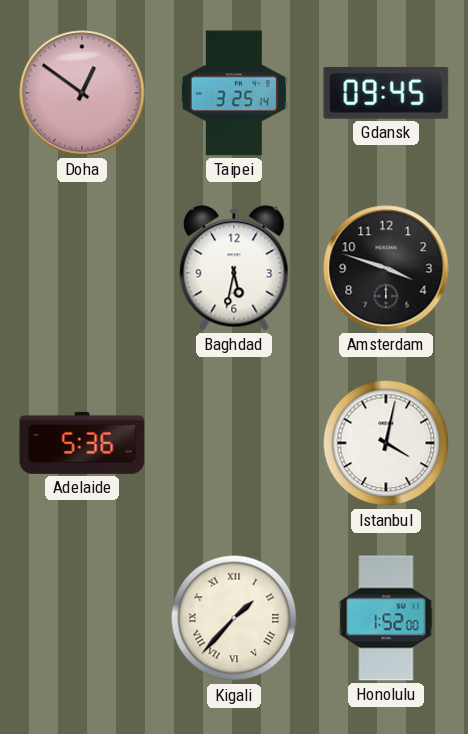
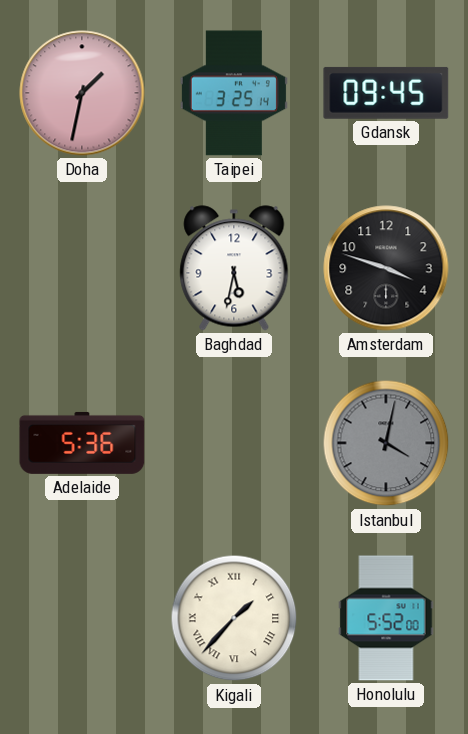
Doha: 12:51 -> 1:32 (82, 93)
Istanbul dial: white -> grey (386, 443)
Honolulu: 1:52 -> 5:52 (386, 618)
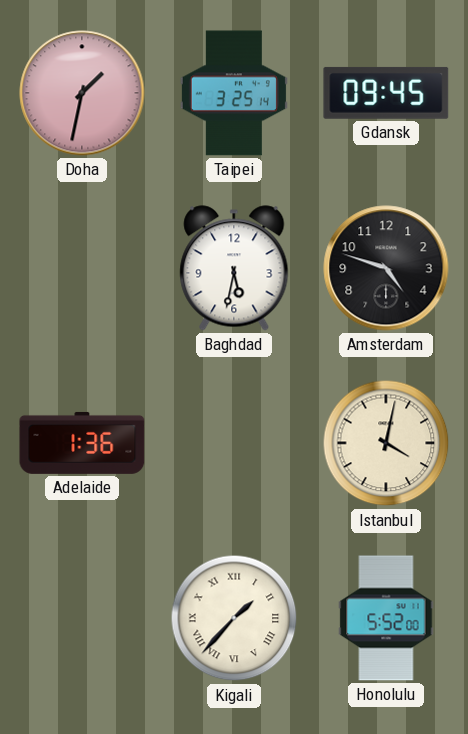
Amsterdam: 3:48 -> 4:48 (386, 268)
Adelaide: 5:36 -> 1:36 (82, 443)
Istanbul dial: grey -> cream (386, 443)
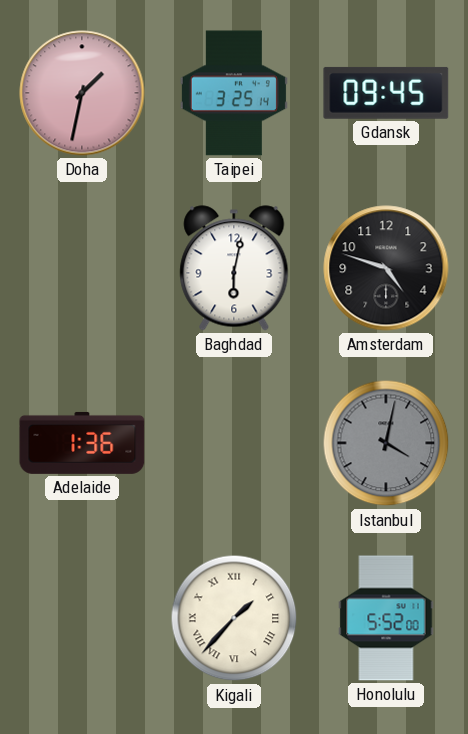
Baghdad: 5:32 -> 6:02 (234, 268)
Istanbul dial: cream -> grey (386, 443)
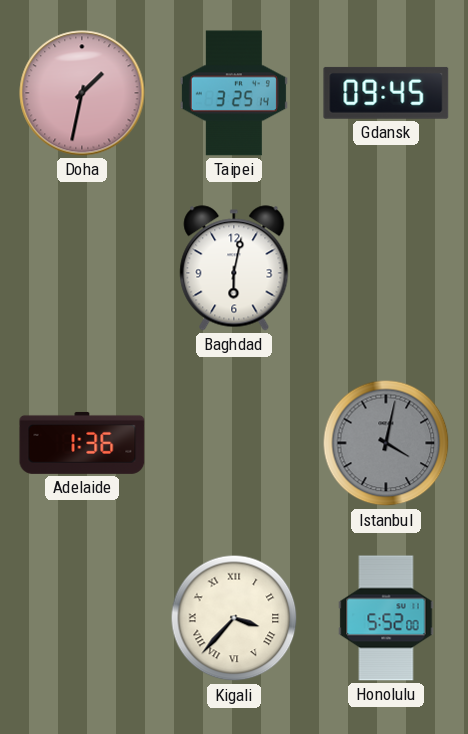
Amsterdam: 4:48 -> none (386, 268)
Kigali: 1:37 -> 3:37 (234, 618)
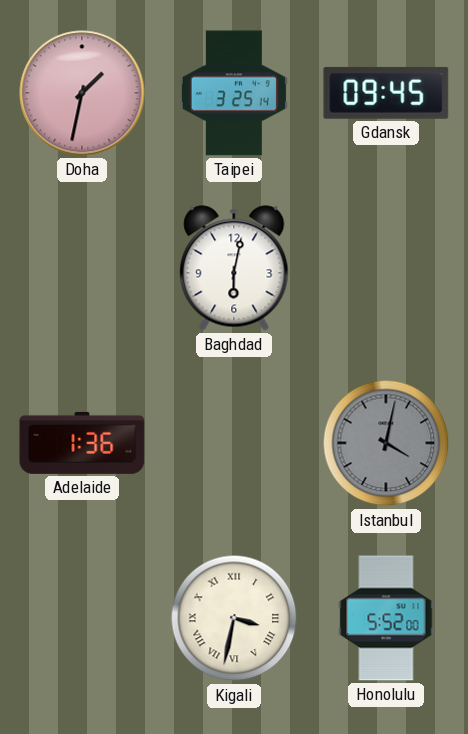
Kigali: 3:37 -> 3:32 (234, 618)
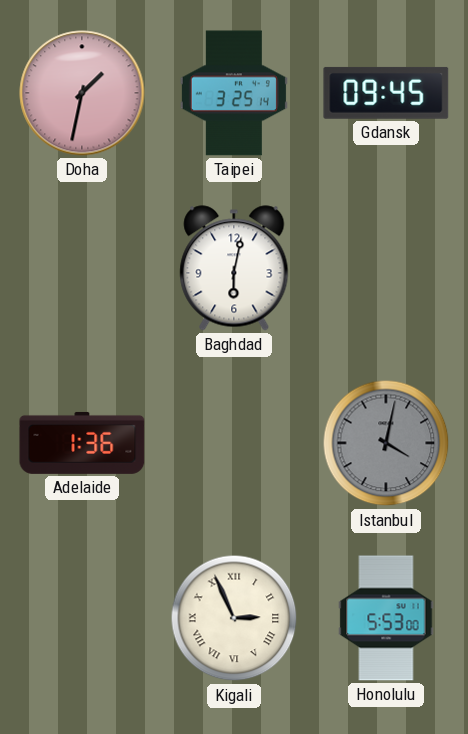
Kigali: 3:32 -> 2:56 (234, 618)
Honolulu: 5:52 -> 5:53 (386, 618)
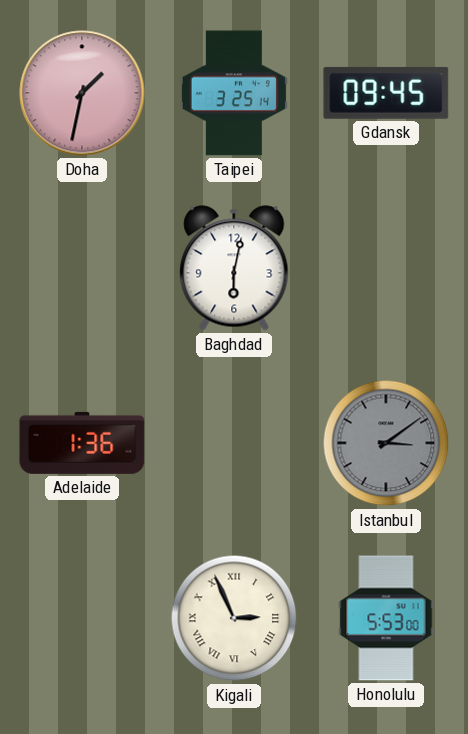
Istanbul: 4:02 -> 3:09 (386, 443)
